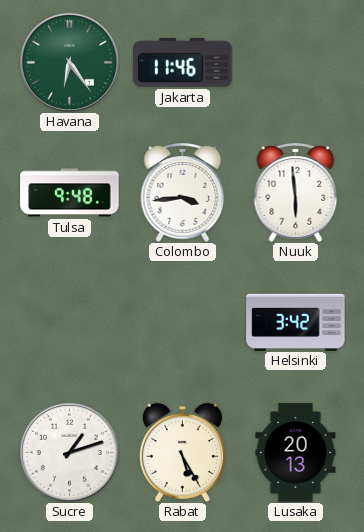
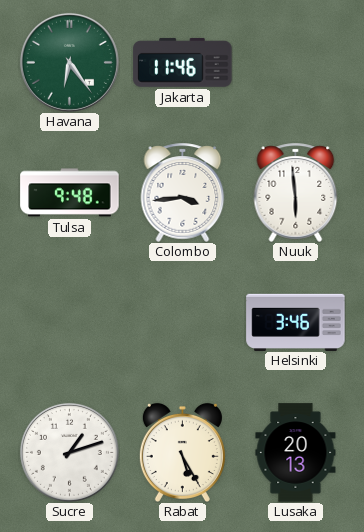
Helsinki: 3:42 -> 3:46 (296, 322)
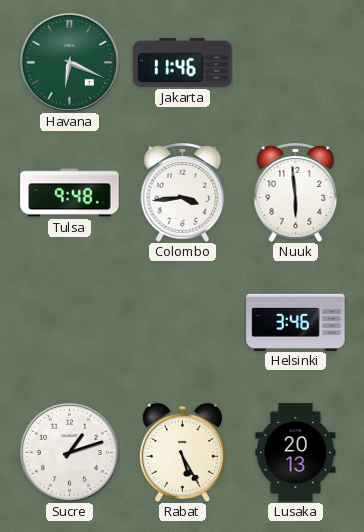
Havana: 6:24 -> 6:19 (69, 62)
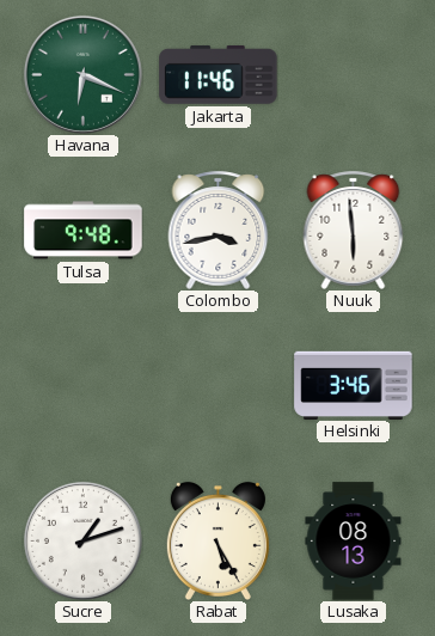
Colombo: 3:44 -> 3:43 (219, 230)
Lusaka: 20:13 -> 08:13 (354, 542)
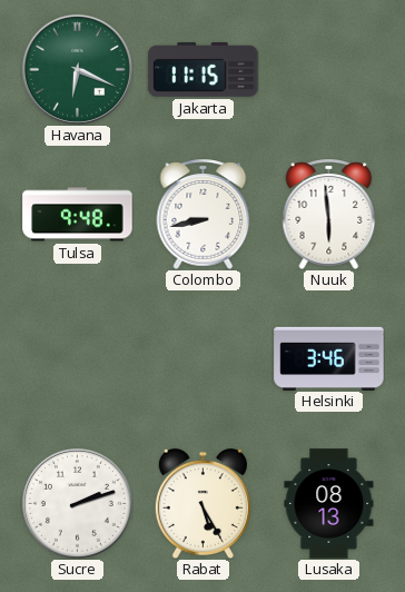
Jakarta: 11:46 -> 11:15 (204, 69)
Colombo: 3:43 -> 8:43 (204, 214)
Sucre: 1:12 -> 2:12 (77, 503)
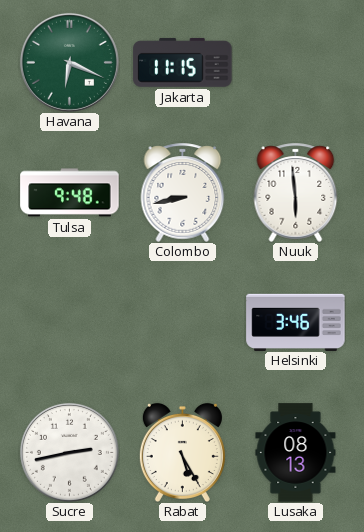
Sucre: 2:12 -> 2:43 (69, 452)
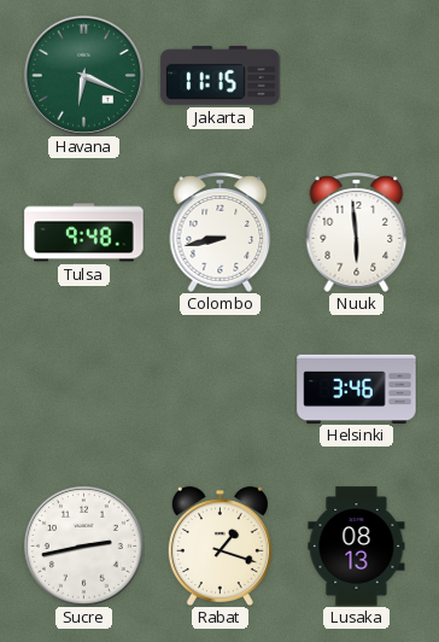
Rabat: 5:25 -> 1:18 (219, 545)
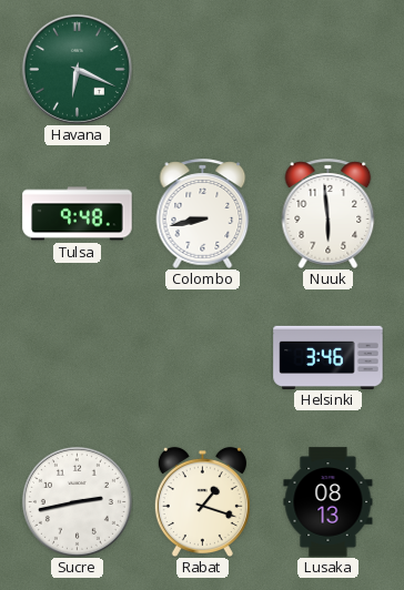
Jakarta: 11:15 -> none (221, 75)
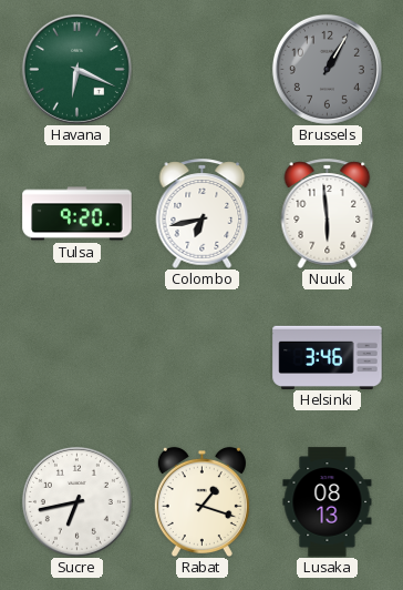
Brussels: none -> 1:05 (327, 69)
Tulsa: 9:48 -> 9:20 (77, 214)
Colombo: 8:43 -> 6:43 (203, 213)
Sucre: 2:43 -> 6:43 (76, 501)
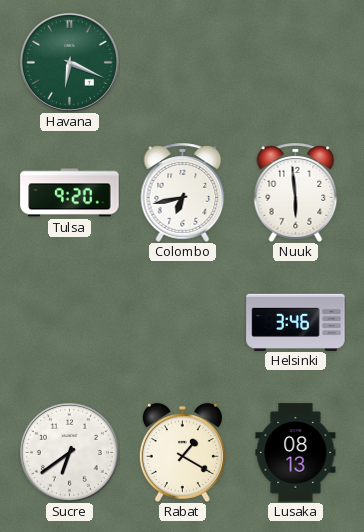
Brussels: 1:05 -> none (327, 69)
Sucre: 6:43 -> 6:39 (69, 452)
Rabat: 1:18 -> 1:20 (182, 452)
